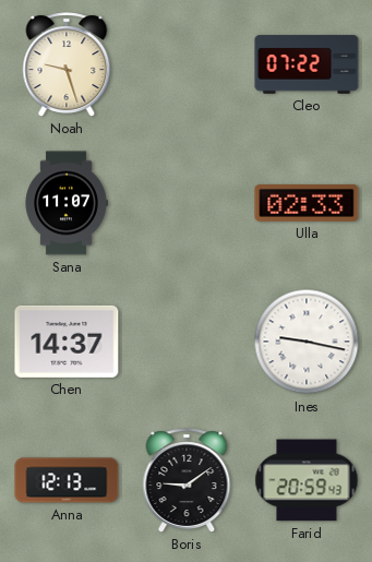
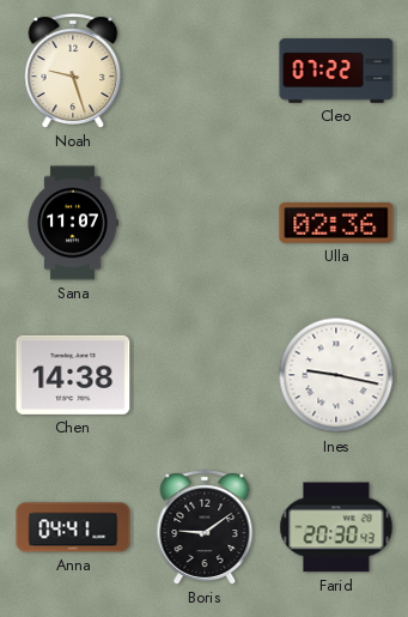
Ulla: 02:33 -> 02:36 (336, 224)
Chen: 14:37 -> 14:38 (73, 375)
Anna: 12:13 -> 04:41 (73, 527)
Farid: 20:59 -> 20:30 (336, 527)
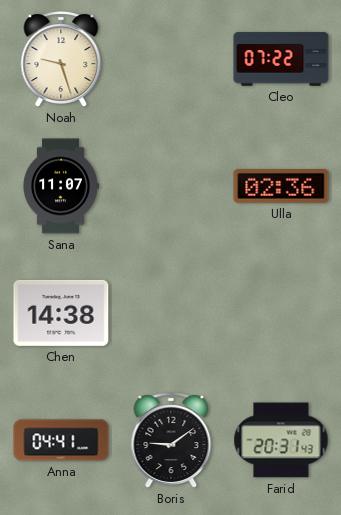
Ines: 9:17 -> none (336, 375)
Farid: 20:30 -> 20:31 (281, 440)
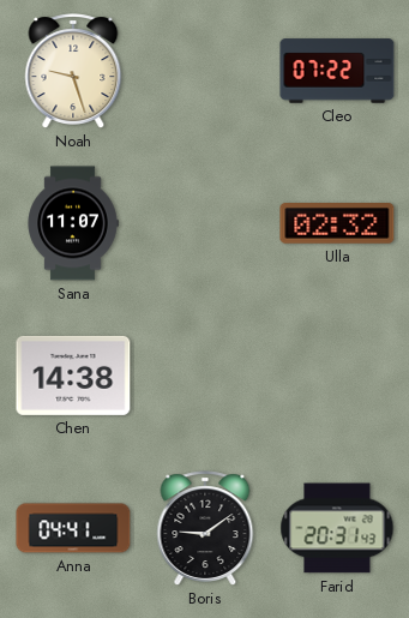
Ulla: 02:36 -> 02:32 (337, 224)
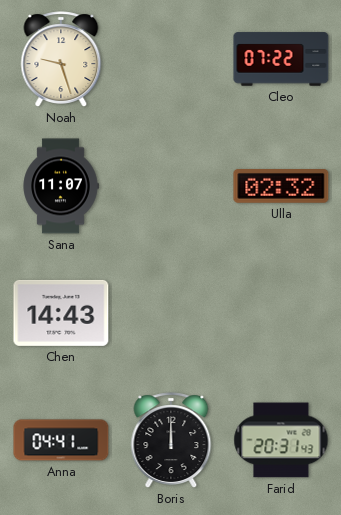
Chen: 14:38 -> 14:43 (61, 313)
Boris: 9:09 -> 12:00 (171, 440)
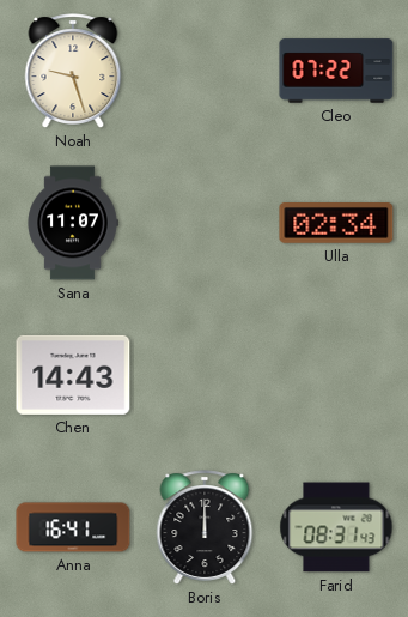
Ulla: 02:32 -> 02:34 (336, 224)
Anna: 04:41 -> 16:41 (73, 527)
Farid: 20:31 -> 08:31 (336, 527)
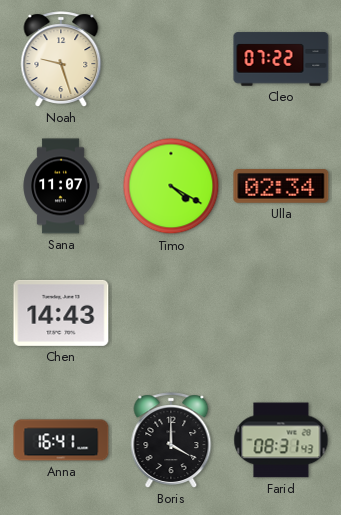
Timo: none -> 4:20 (171, 186)
Boris: 12:00 -> 4:00 (171, 440)
